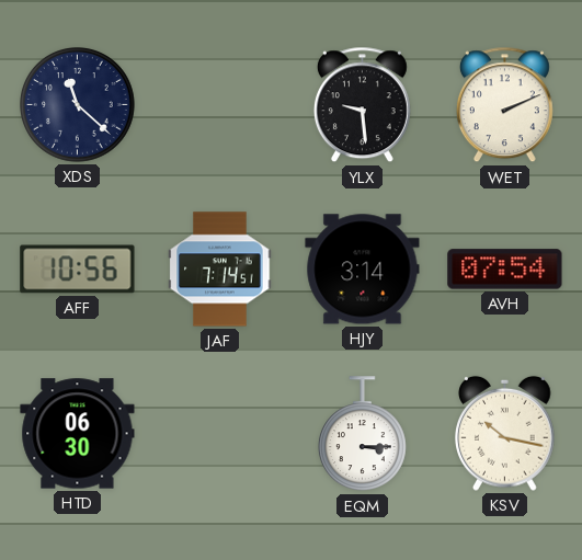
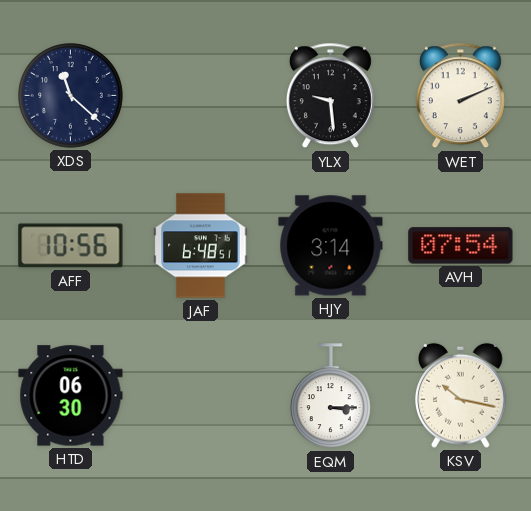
JAF: 7:14 -> 6:48 (201, 246)
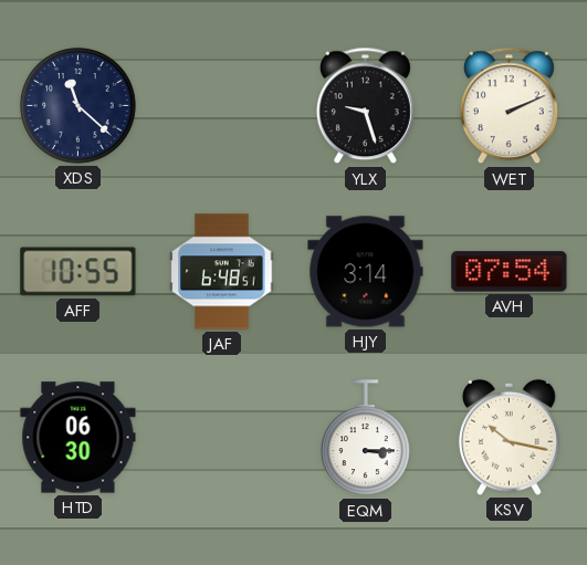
YLX: 9:29 -> 9:27 (365, 106)
AFF: 10:56 -> 10:55 (78, 272)
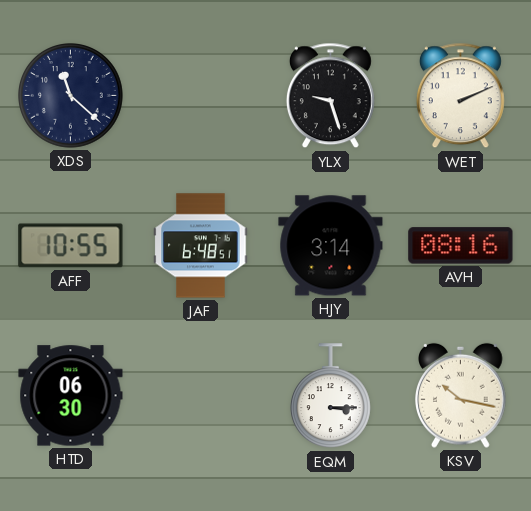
AVH: 07:54 -> 08:16 (461, 246)
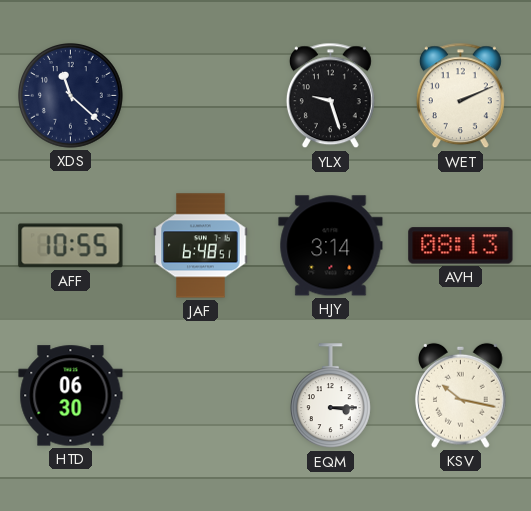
AVH: 08:16 -> 08:13 (461, 246)
